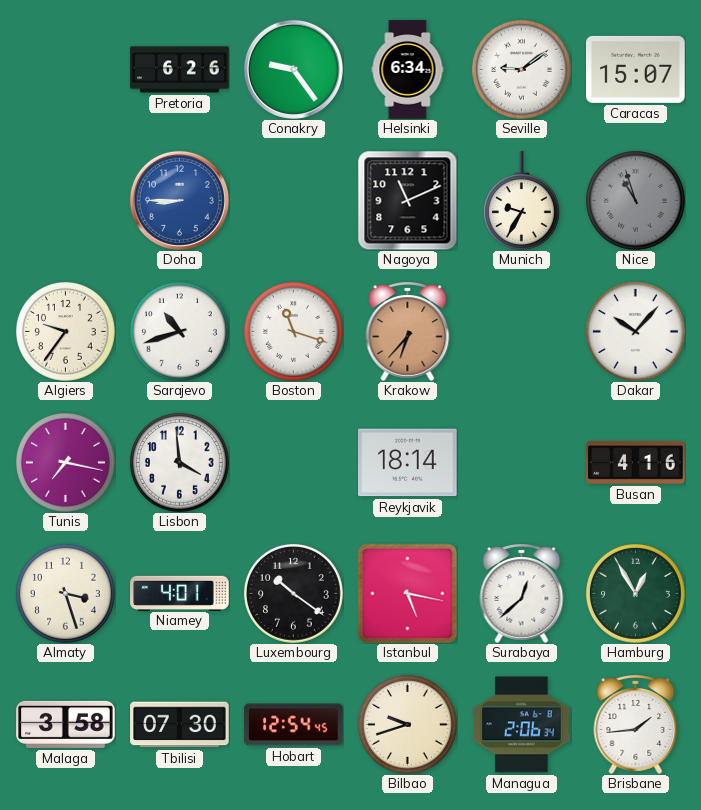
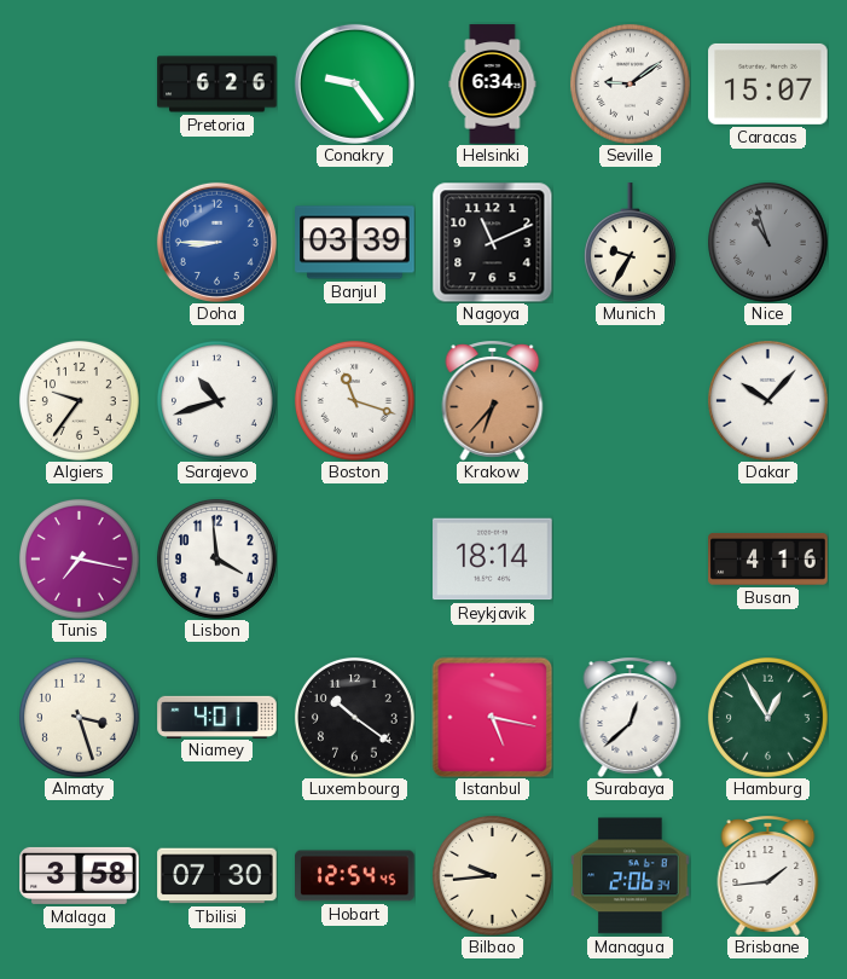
Banjul: none -> 03:39 (355, 243)
Bilbao: 9:42 -> 9:44 (492, 875)
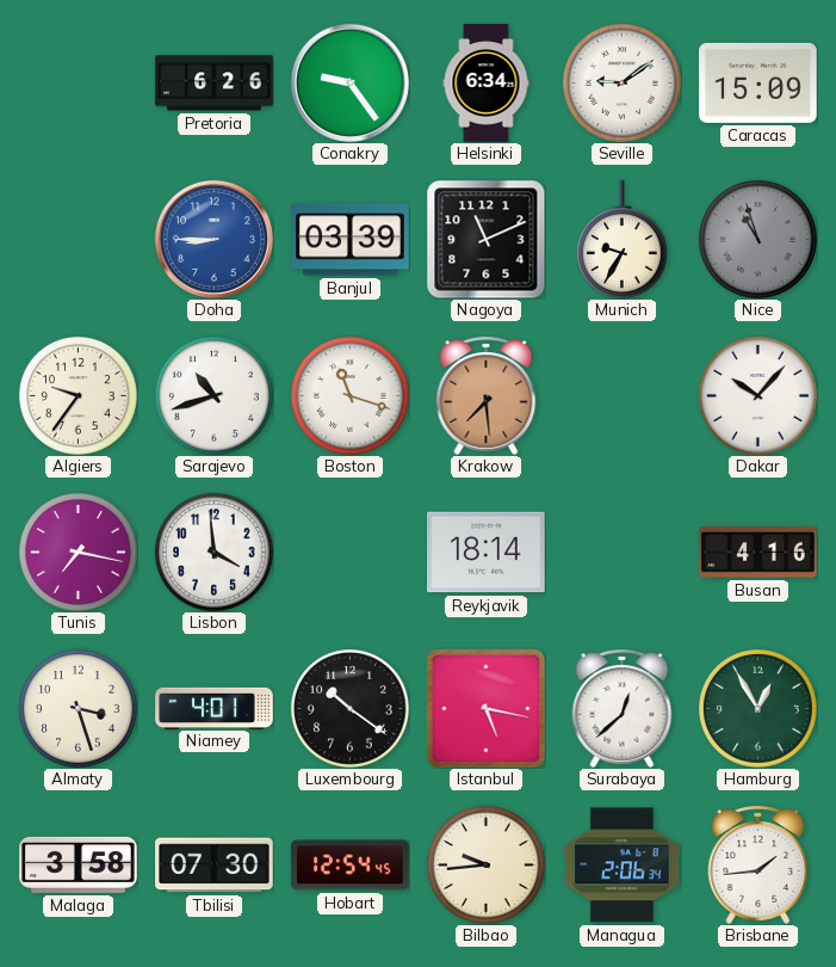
Caracas: 15:07 -> 15:09 (758, 82)
Krakow: 6:37 -> 7:29 (487, 395)
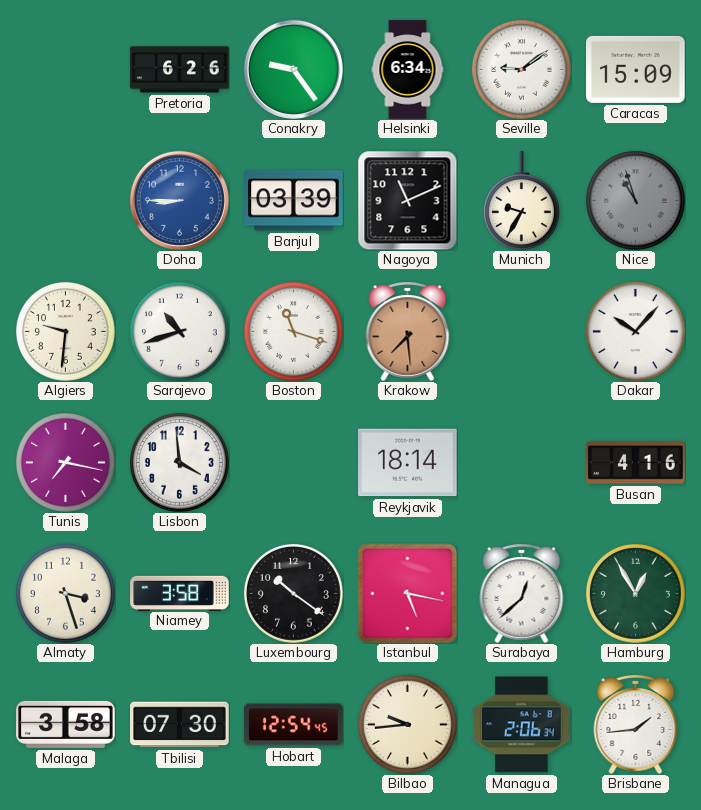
Algiers: 9:36 -> 9:31 (65, 331)
Niamey: 4:01 -> 3:58 (180, 593)
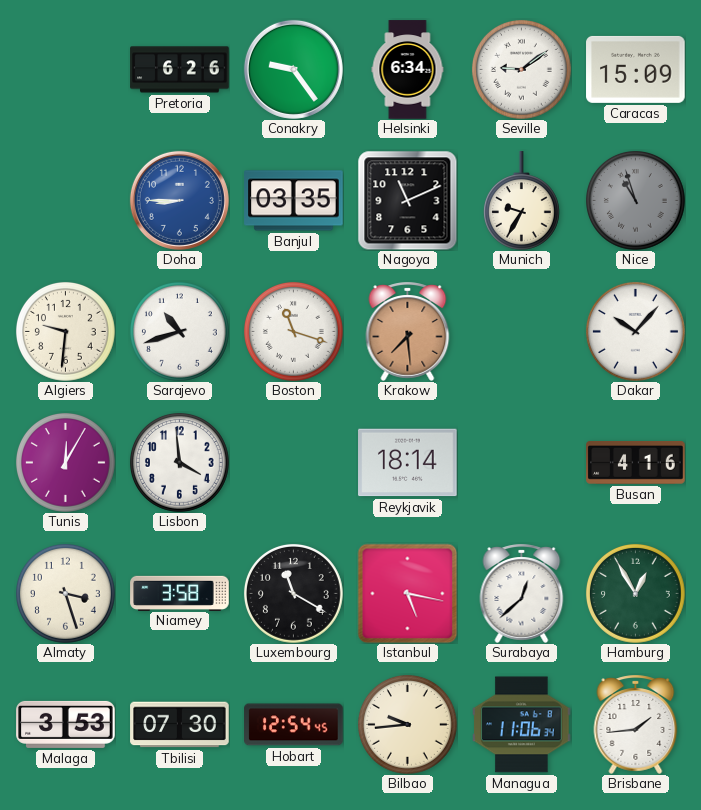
Banjul: 03:39 -> 03:35 (294, 201)
Tunis: 7:17 -> 12:05 (65, 462)
Luxembourg: 10:21 -> 11:20 (293, 593)
Malaga: 3:58 -> 3:53 (66, 724)
Managua: 2:06 -> 11:06 (522, 725)
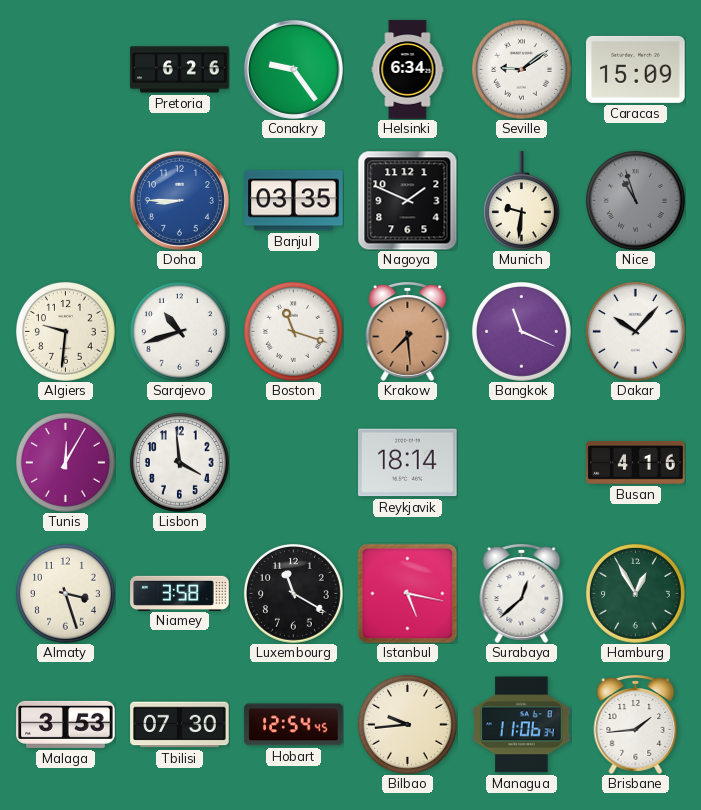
Nagoya: 11:11 -> 1:49 (407, 200)
Munich: 9:35 -> 9:31 (521, 201)
Bangkok: none -> 11:19 (521, 331)
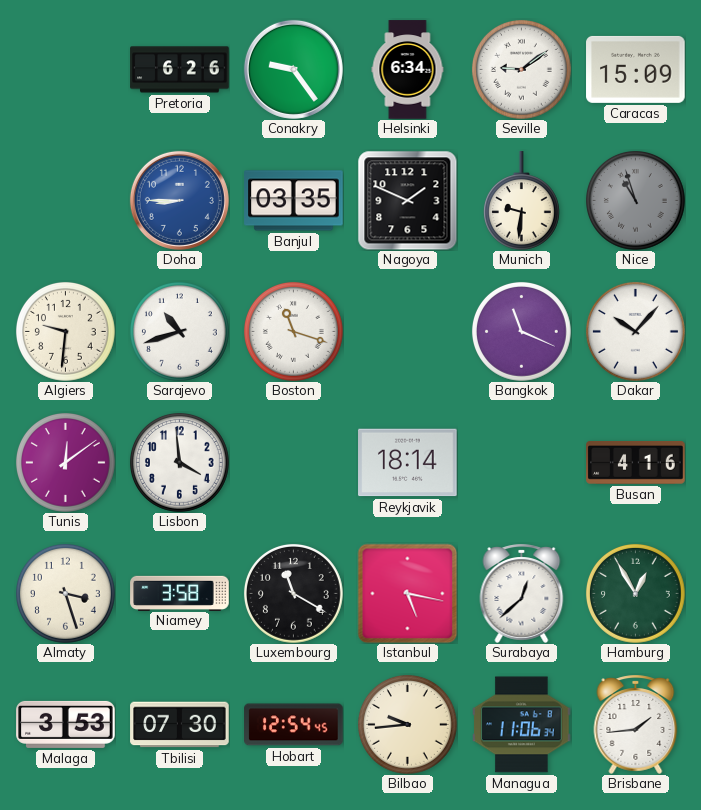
Krakow: 7:29 -> none (408, 331)
Tunis: 12:05 -> 12:09 (65, 462)
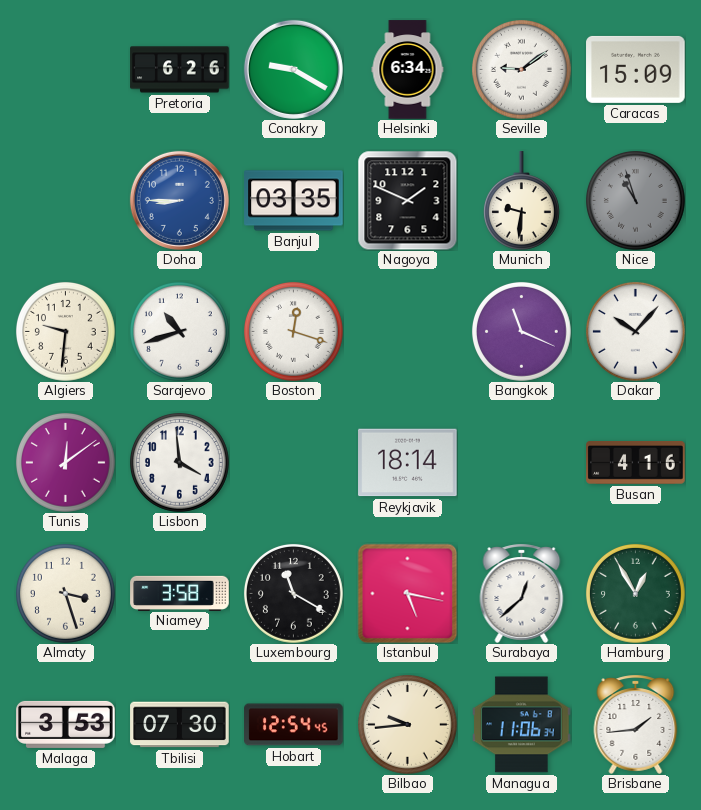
Conakry: 9:24 -> 9:20 (293, 69)
Boston: 11:18 -> 12:18 (293, 331)
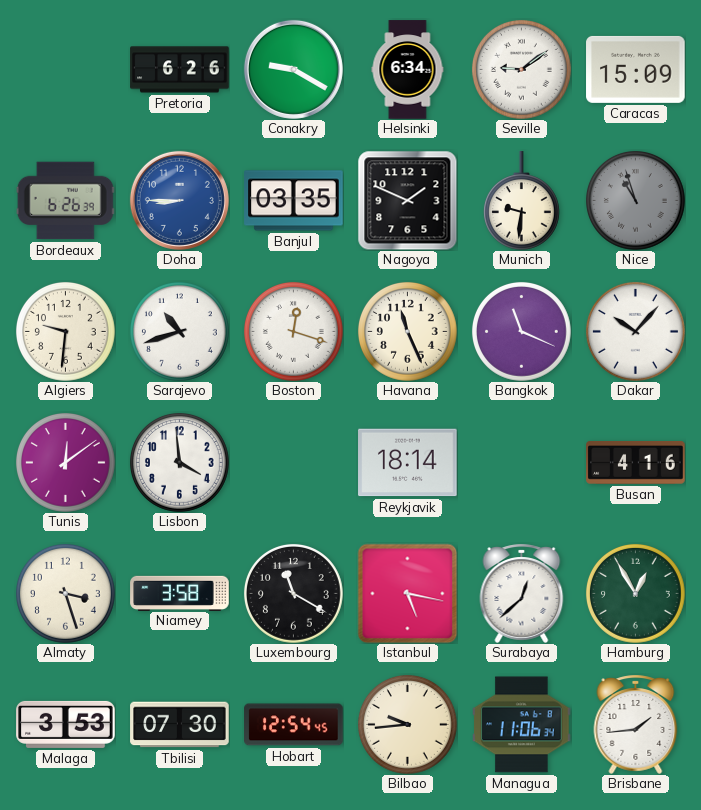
Bordeaux: none -> 6:26 (65, 201)
Havana: none -> 11:26 (407, 331)
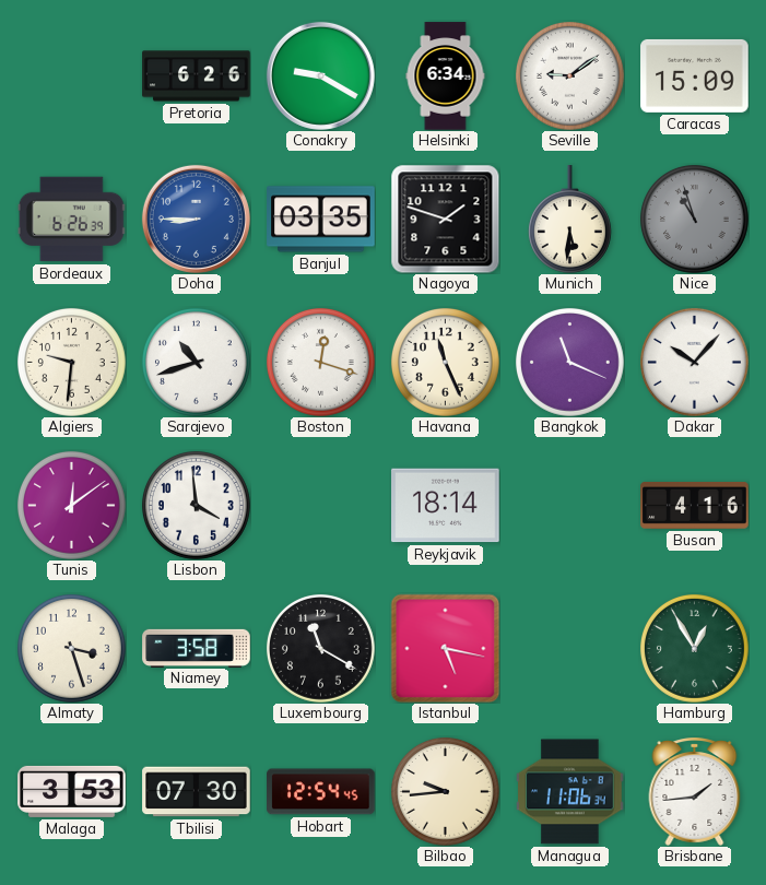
Nagoya: 1:49 -> 1:48 (445, 219)
Munich: 9:31 -> 5:31 (569, 220)
Surabaya: 12:38 -> none (522, 593)
